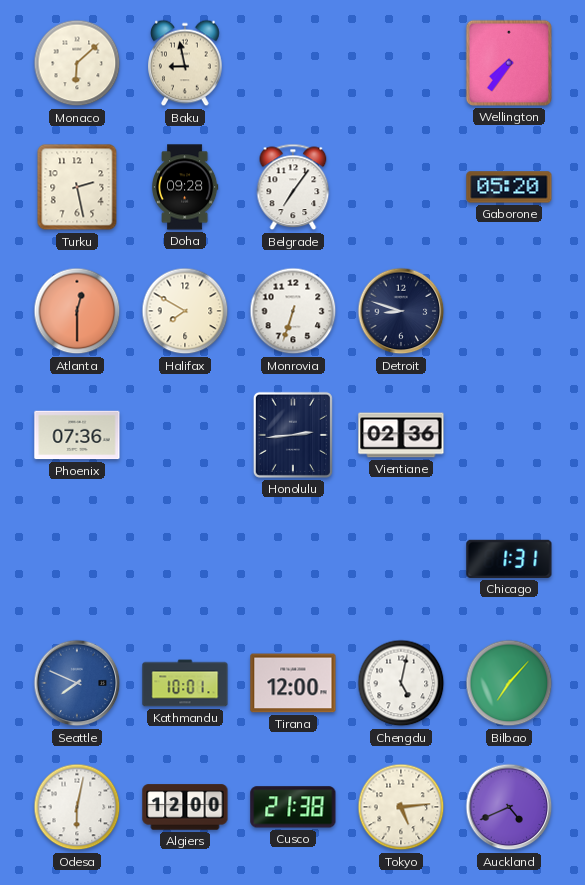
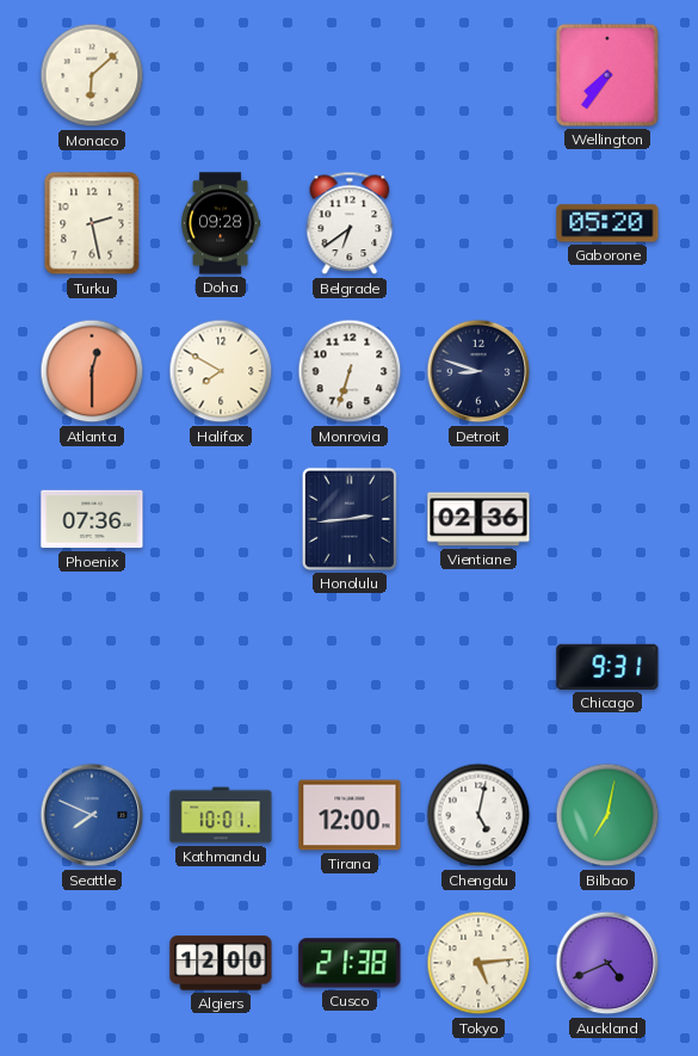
Baku: 8:58 -> none (185, 63)
Belgrade: 7:06 -> 6:39 (350, 223)
Chicago: 1:31 -> 9:31 (607, 667)
Bilbao: 7:07 -> 7:02 (607, 815)
Odesa: 6:02 -> none (77, 807)
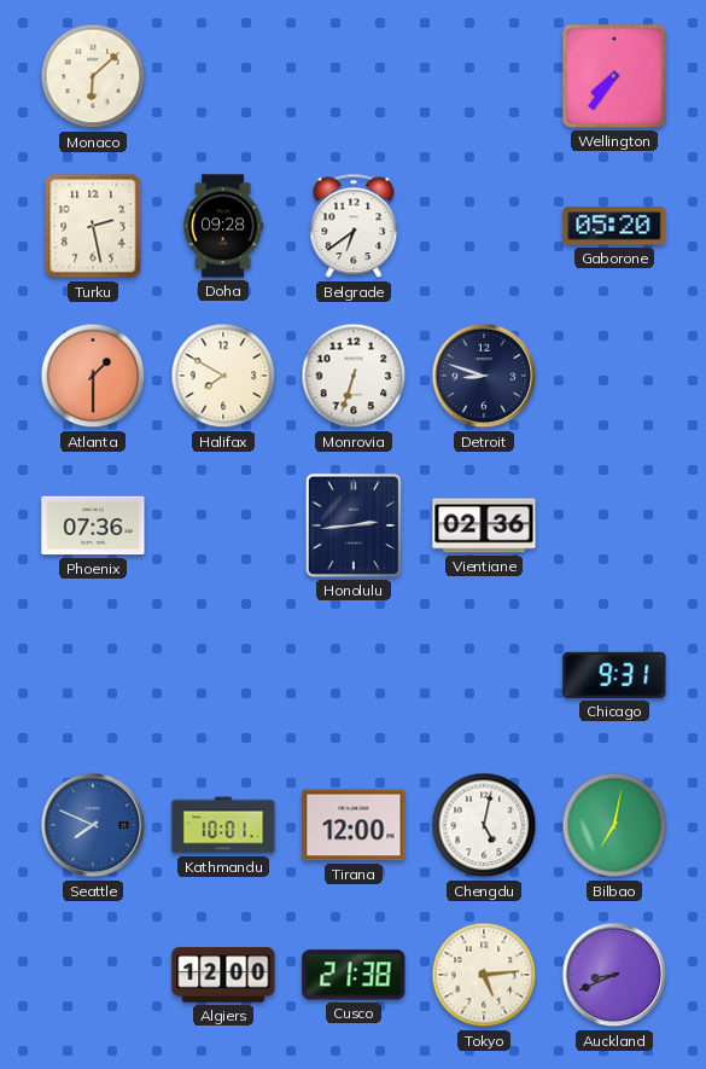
Atlanta: 12:30 -> 1:30 (93, 376)
Auckland: 4:41 -> 8:41 (614, 975)
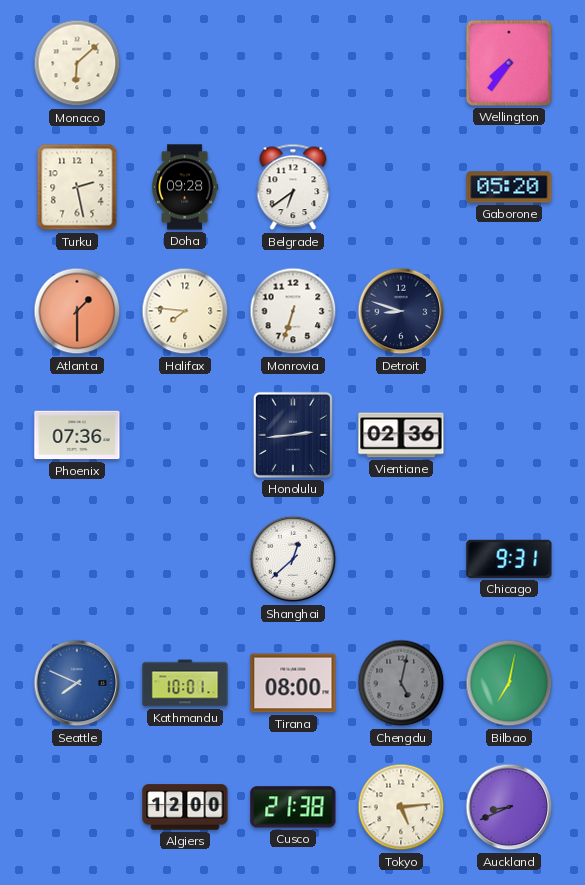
Halifax: 7:50 -> 7:46 (185, 311)
Shanghai: none -> 12:38 (293, 559)
Tirana: 12:00 -> 08:00 (293, 683)
Chengdu dial: white -> grey (401, 683)
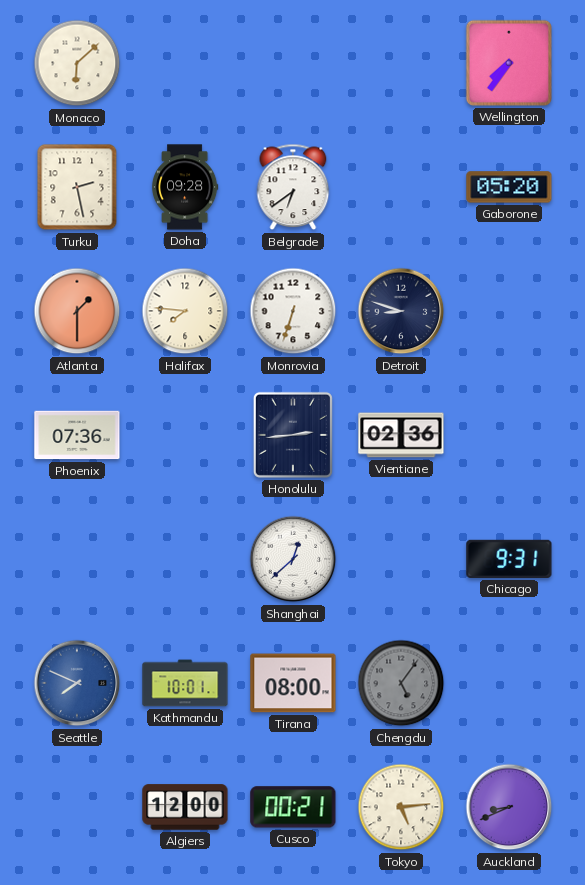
Chengdu: 5:02 -> 5:06 (401, 683)
Bilbao: 7:02 -> none (509, 683)
Cusco: 21:38 -> 00:21 (293, 807)
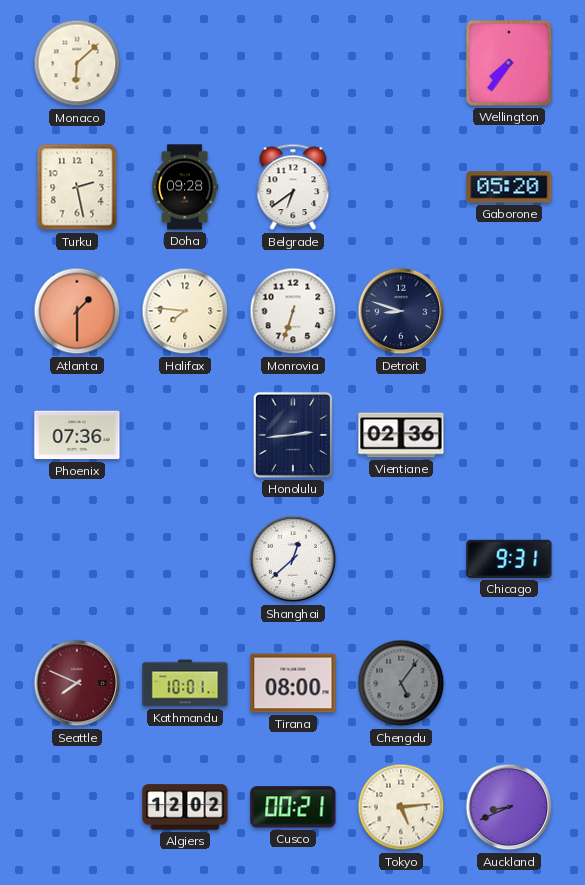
Seattle dial: blue -> burgundy (77, 683)
Algiers: 12:00 -> 12:02 (185, 807)
